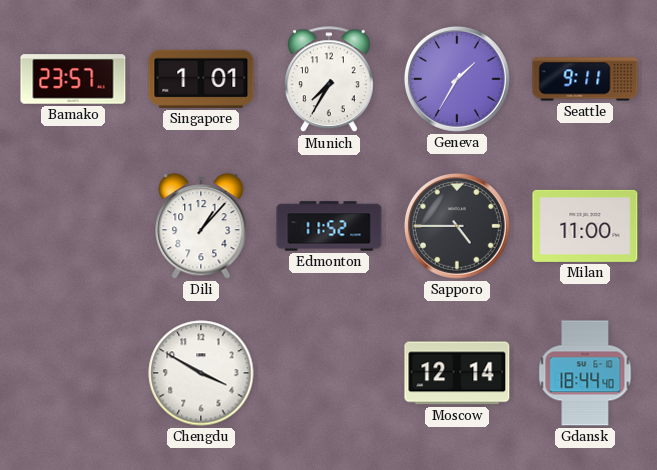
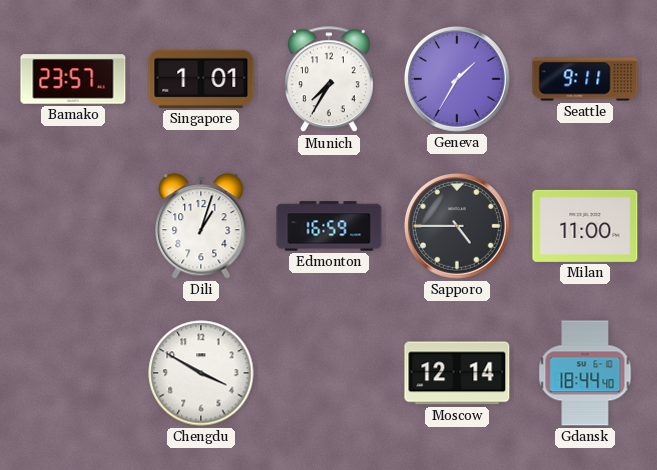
Dili: 1:07 -> 1:03 (201, 226)
Edmonton: 11:52 -> 16:59 (329, 226)
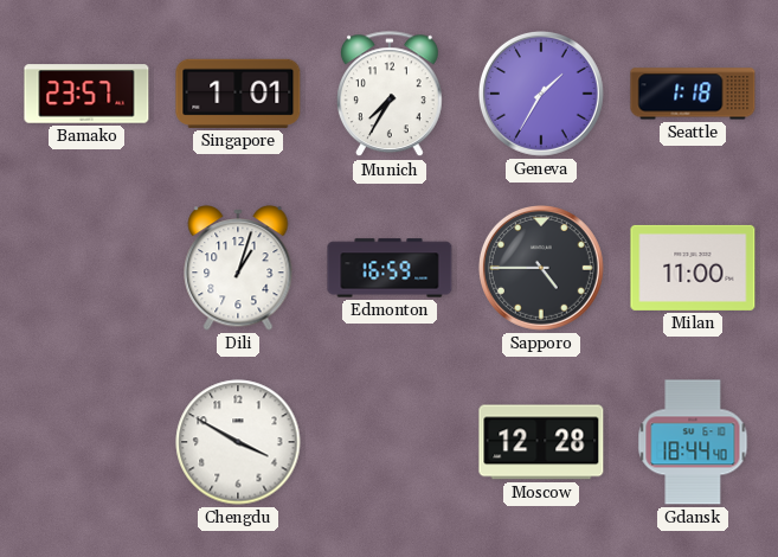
Seattle: 9:11 -> 1:18 (693, 94)
Moscow: 12:14 -> 12:28 (541, 442)
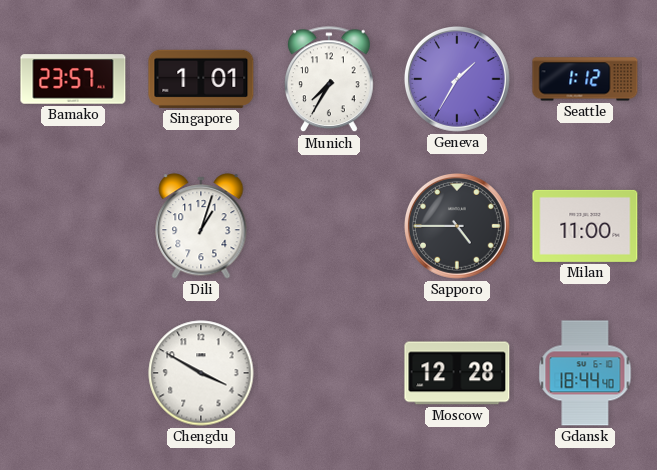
Seattle: 1:18 -> 1:12 (585, 79)
Edmonton: 16:59 -> none (390, 268)
